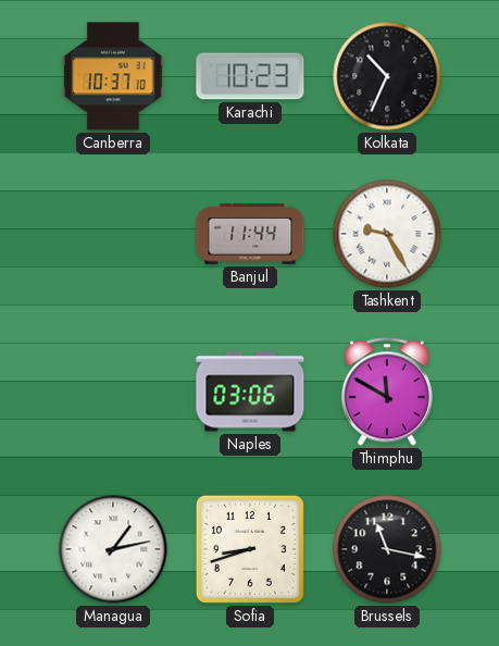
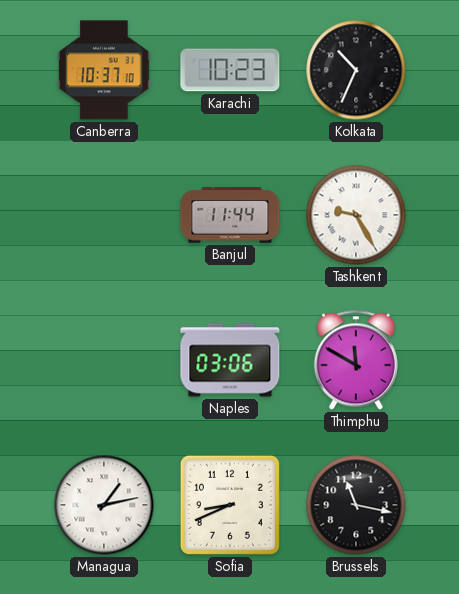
Sofia: 8:42 -> 8:41 (230, 505)
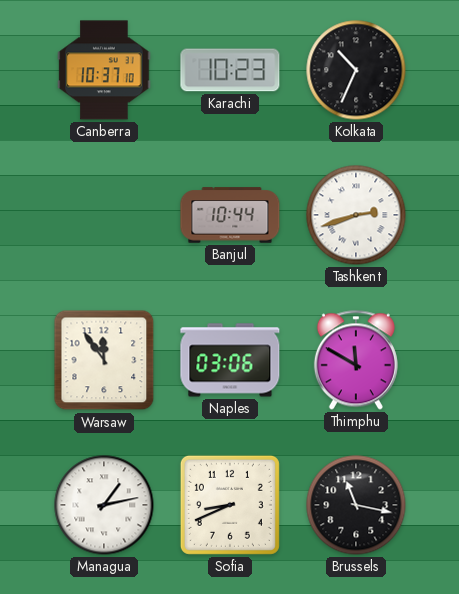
Banjul: 11:44 -> 10:44 (230, 215)
Tashkent: 9:25 -> 2:42 (356, 215)
Warsaw: none -> 11:54 (104, 360)
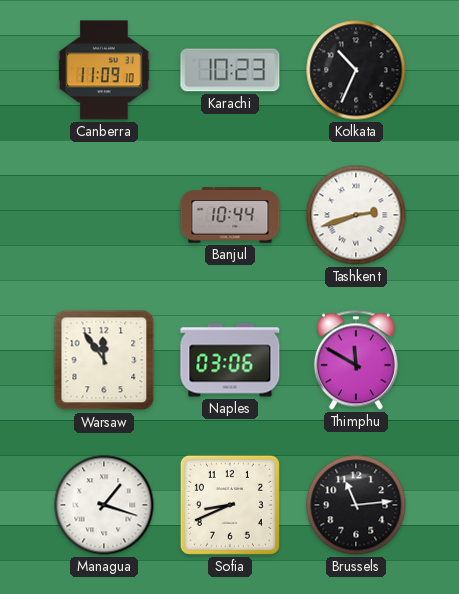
Canberra: 10:37 -> 11:09 (104, 70)
Managua: 1:13 -> 1:18 (104, 505)
Brussels: 11:17 -> 11:14 (356, 505)
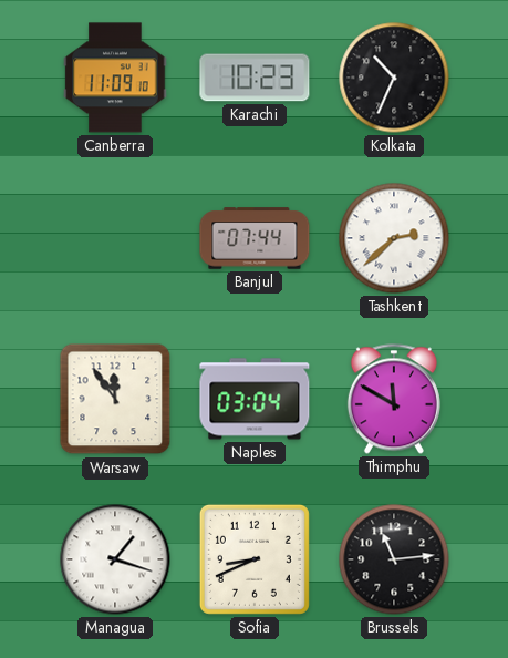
Banjul: 10:44 -> 07:44 (255, 238)
Tashkent: 2:42 -> 2:38 (394, 238)
Naples: 03:06 -> 03:04 (255, 399)
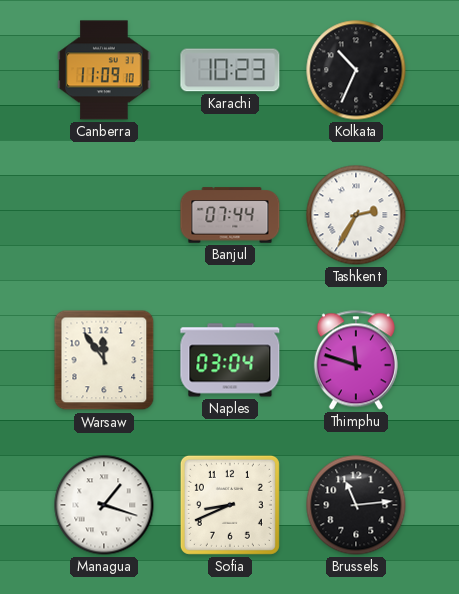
Tashkent: 2:38 -> 2:35 (356, 215)
Thimphu: 11:50 -> 11:48 (356, 360)
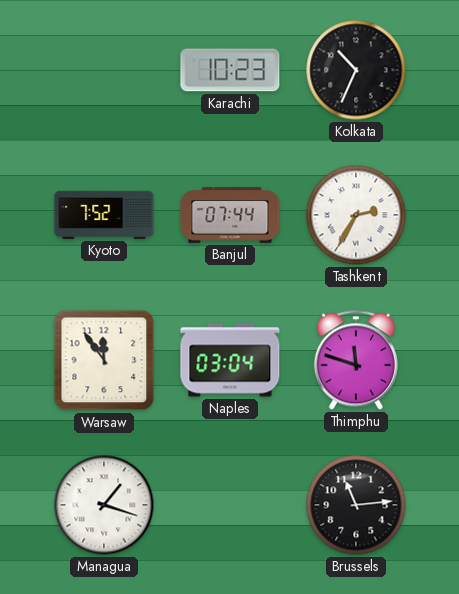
Canberra: 11:09 -> none (104, 70)
Kyoto: none -> 7:52 (104, 215)
Sofia: 8:41 -> none (230, 505)
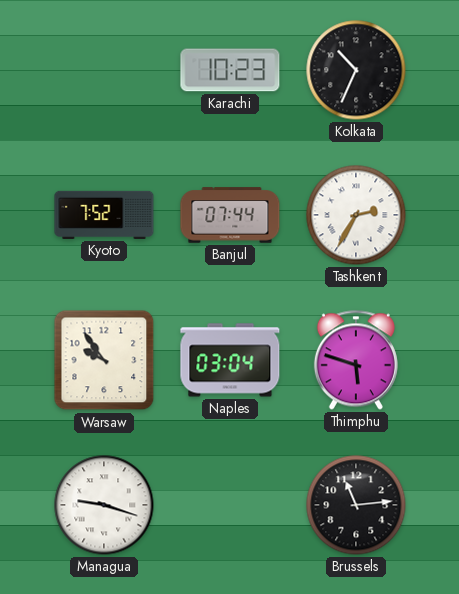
Warsaw: 11:54 -> 9:54 (104, 360)
Thimphu: 11:48 -> 5:48 (356, 360)
Managua: 1:18 -> 9:18 (104, 505)
